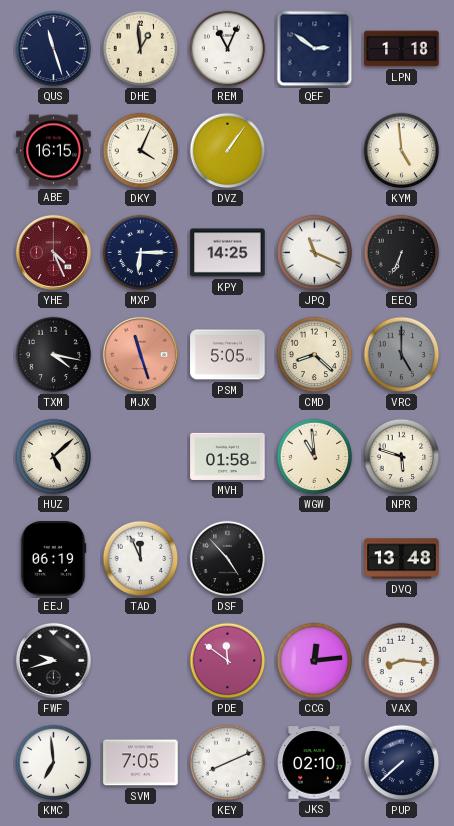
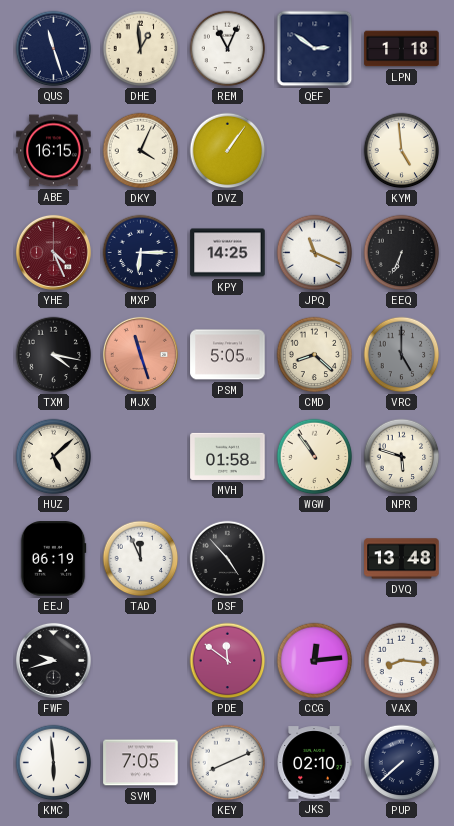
WGW: 10:59 -> 10:54 (315, 457)
KMC: 6:59 -> 5:59 (54, 763)
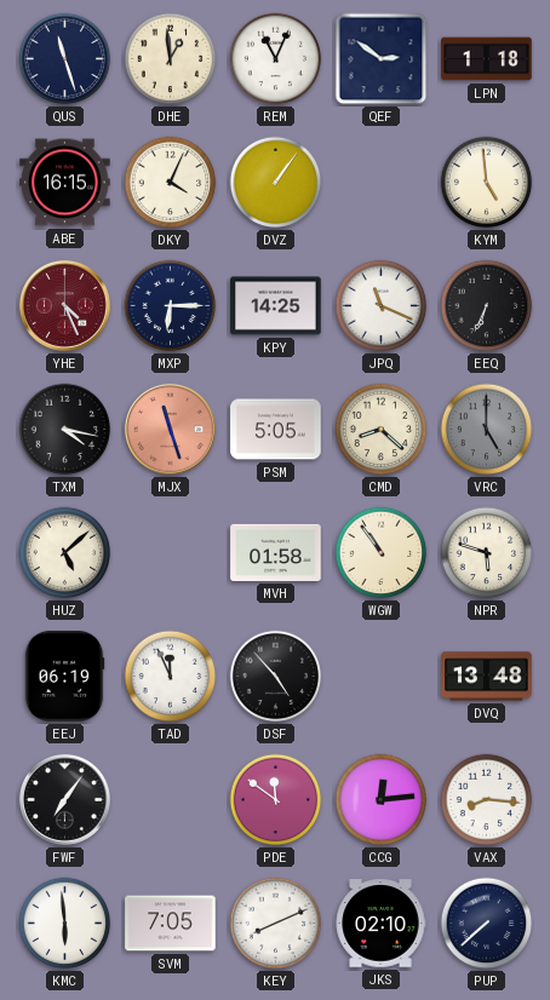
FWF: 9:42 -> 7:06 (64, 799)
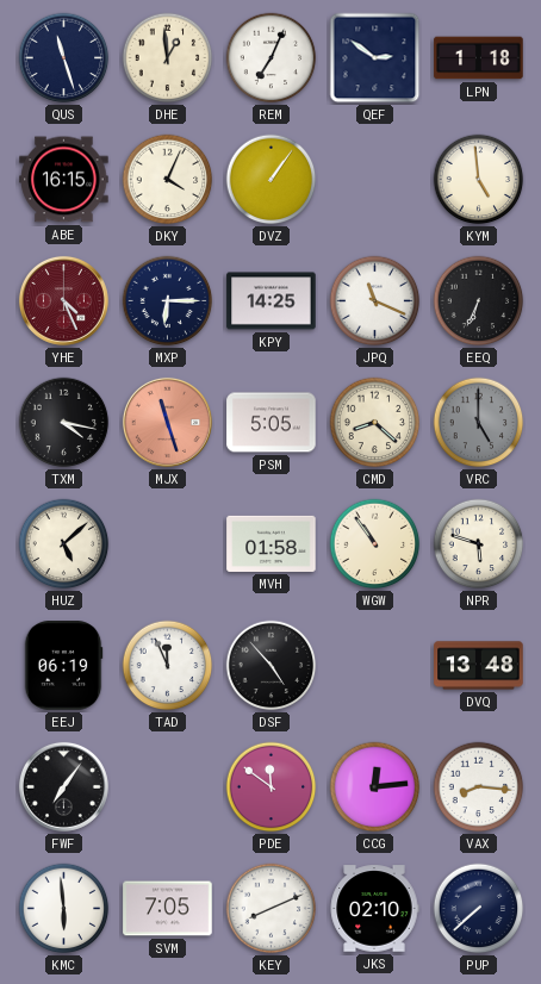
REM: 11:04 -> 7:04 (272, 58)
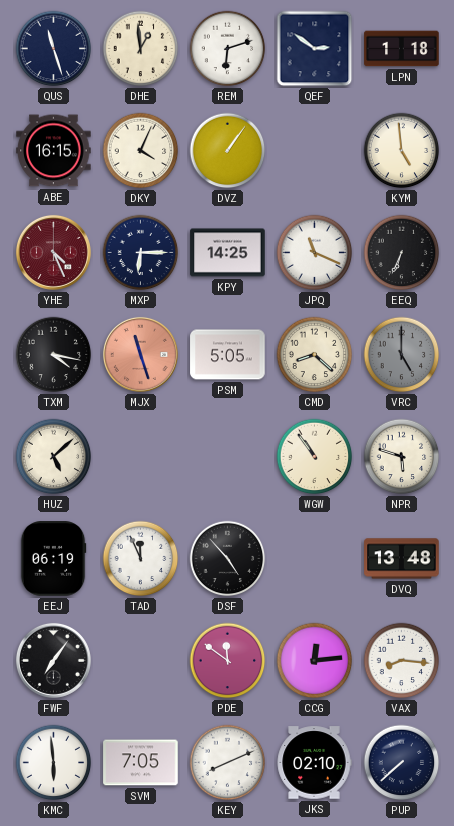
REM: 7:04 -> 6:12 (228, 49)
MVH: 01:58 -> none (272, 543)
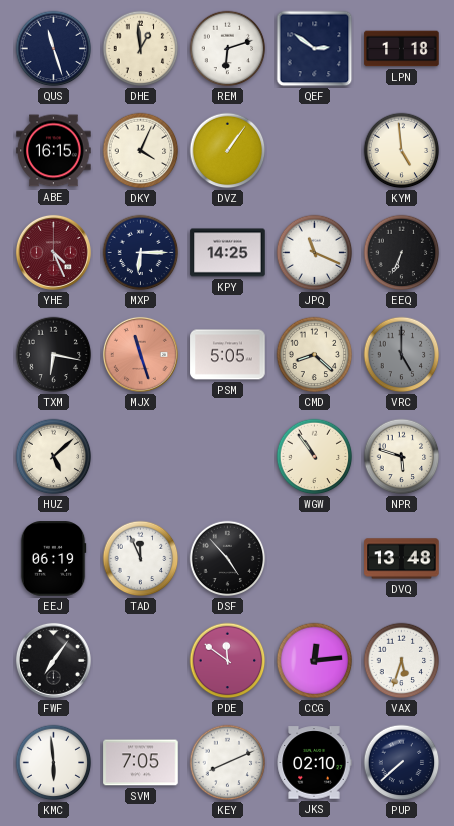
TXM: 4:17 -> 6:17 (54, 355)
VAX: 8:16 -> 5:33 (402, 661)
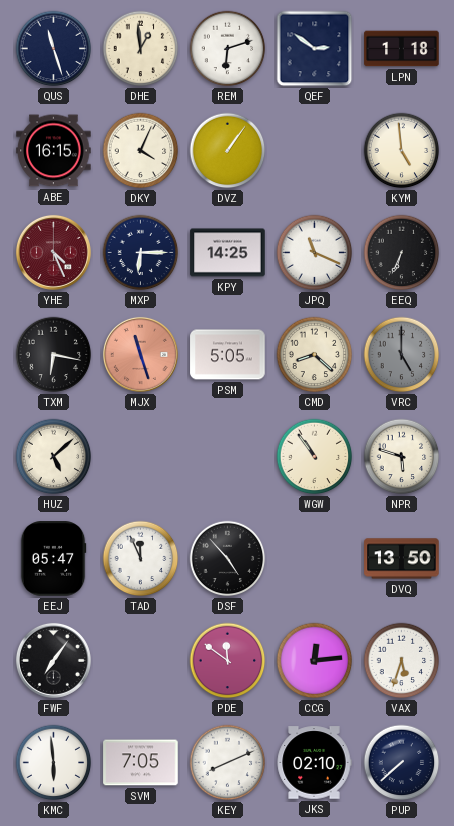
EEJ: 06:19 -> 05:47 (53, 559)
DVQ: 13:48 -> 13:50 (402, 559)
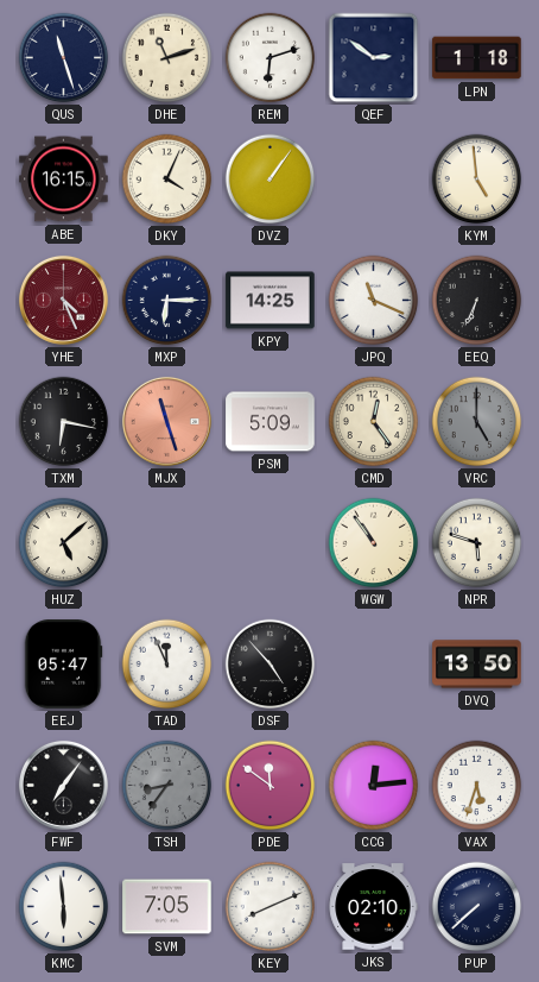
DHE: 12:59 -> 11:12 (167, 58)
PSM: 5:05 -> 5:09 (271, 422)
CMD: 8:22 -> 12:24 (374, 422)
TSH: none -> 8:36 (167, 786)
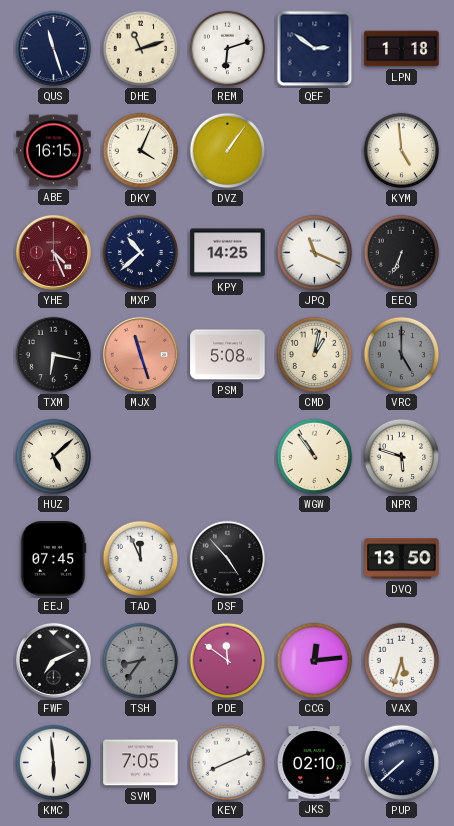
MXP: 6:15 -> 10:38 (141, 253)
PSM: 5:09 -> 5:08 (228, 355)
CMD: 12:24 -> 1:02 (315, 355)
EEJ: 05:47 -> 07:45 (53, 559)
FWF: 7:06 -> 7:11 (53, 660)
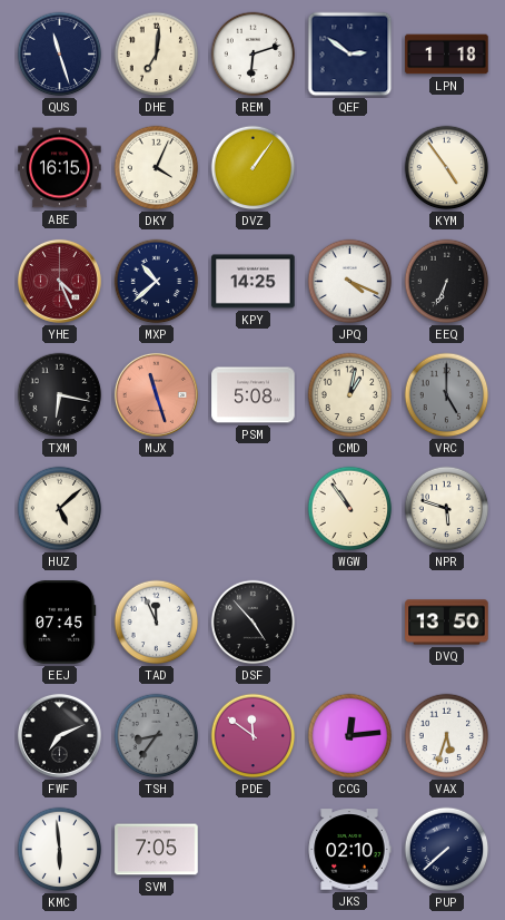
DHE: 11:12 -> 7:01 (157, 55)
KYM: 4:59 -> 4:54 (447, 168)
JPQ: 11:19 -> 4:19 (350, 282)
KEY: 8:11 -> none (228, 763)
